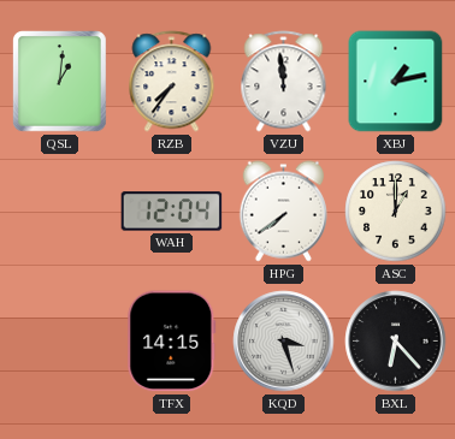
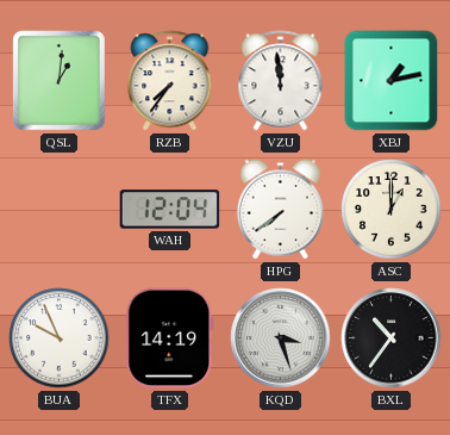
BUA: none -> 9:56 (60, 338)
TFX: 14:15 -> 14:19 (170, 338)
BXL: 6:23 -> 10:36 (392, 338)
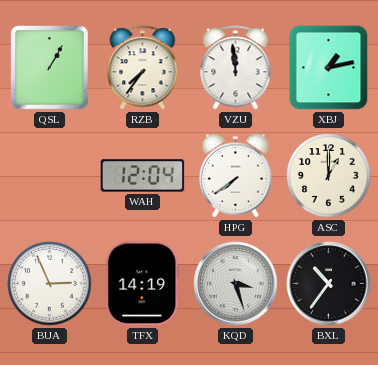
QSL: 1:01 -> 1:05 (50, 68)
BUA: 9:56 -> 2:56 (50, 284)
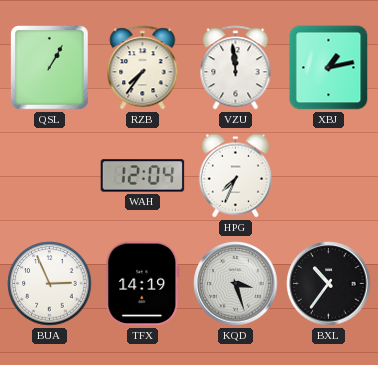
HPG: 7:39 -> 7:34 (235, 176)
ASC: 1:00 -> none (329, 176)
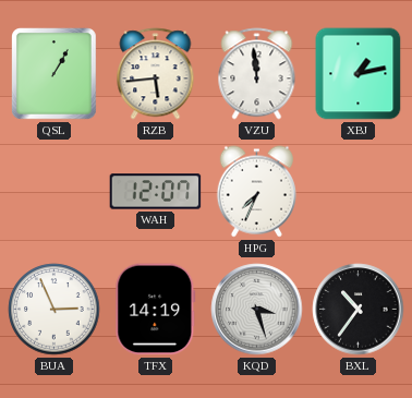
RZB: 7:36 -> 5:44 (156, 74)
WAH: 12:04 -> 12:07 (156, 192)
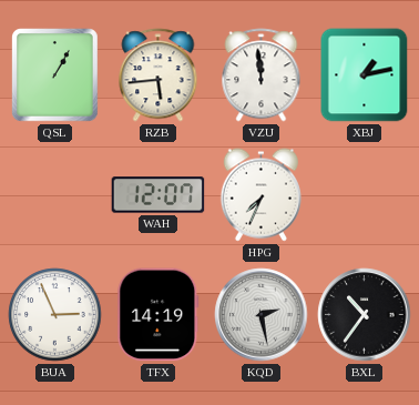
KQD: 3:27 -> 2:28 (262, 315)
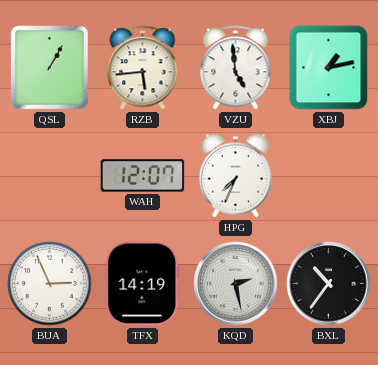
VZU: 11:59 -> 4:59 (236, 68)
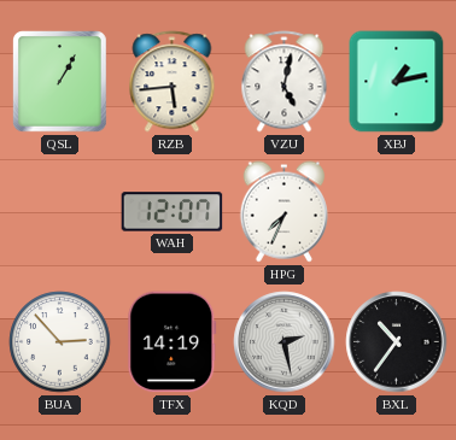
VZU: 4:59 -> 5:02 (285, 82)
BUA: 2:56 -> 2:53 (60, 342)
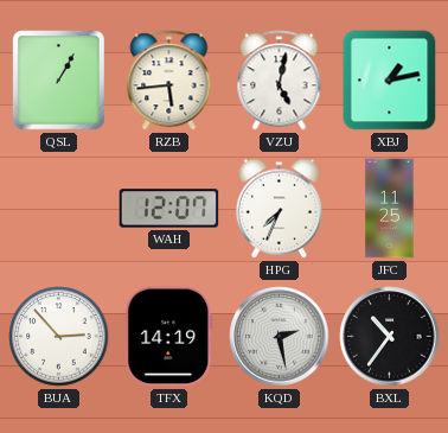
JFC: none -> 11:25 (390, 209)
